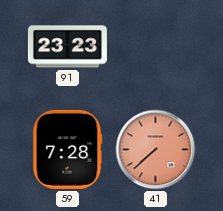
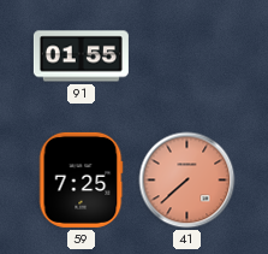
91: 23:23 -> 01:55 (81, 57)
59: 7:28 -> 7:25 (81, 179)
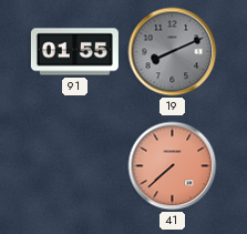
19: none -> 8:11 (173, 52)
59: 7:25 -> none (81, 179)
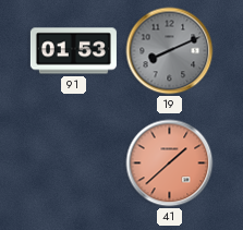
91: 01:55 -> 01:53 (73, 51)
41: 7:38 -> 1:38 (170, 164)
